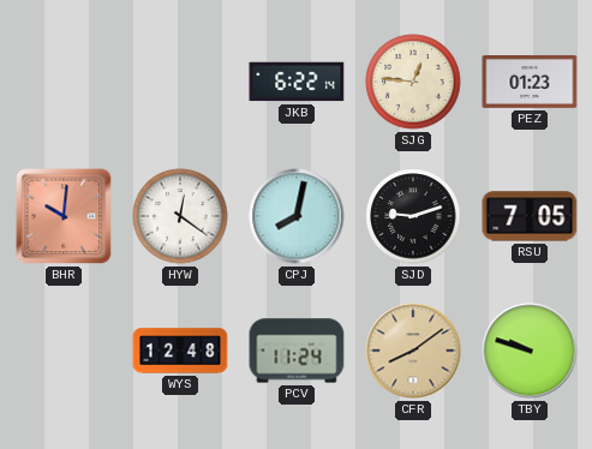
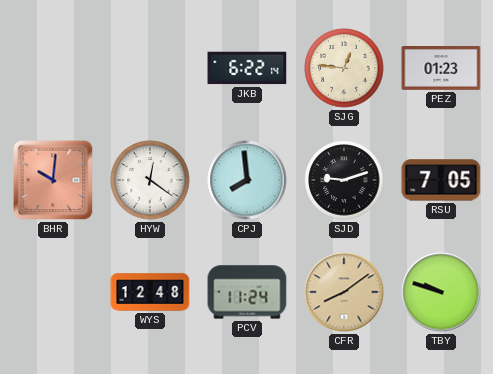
CPJ: 8:02 -> 7:59 (247, 180)
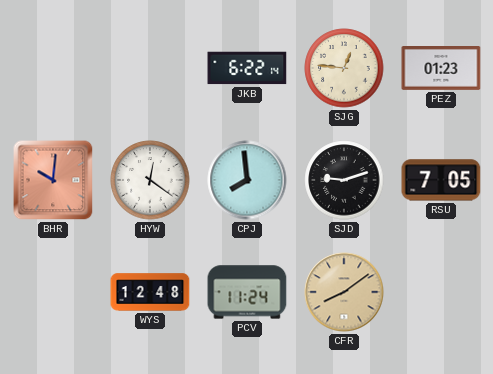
TBY: 9:48 -> none (441, 292)
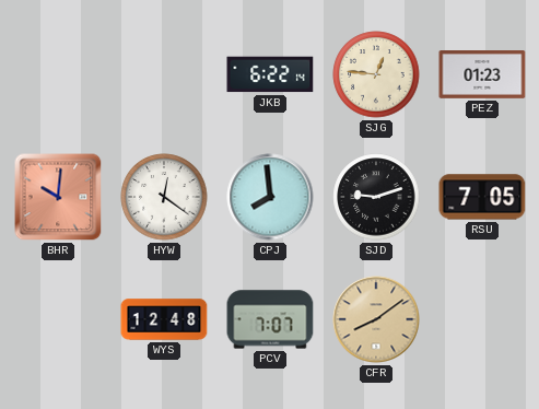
PCV: 11:24 -> 7:07 (270, 319)
